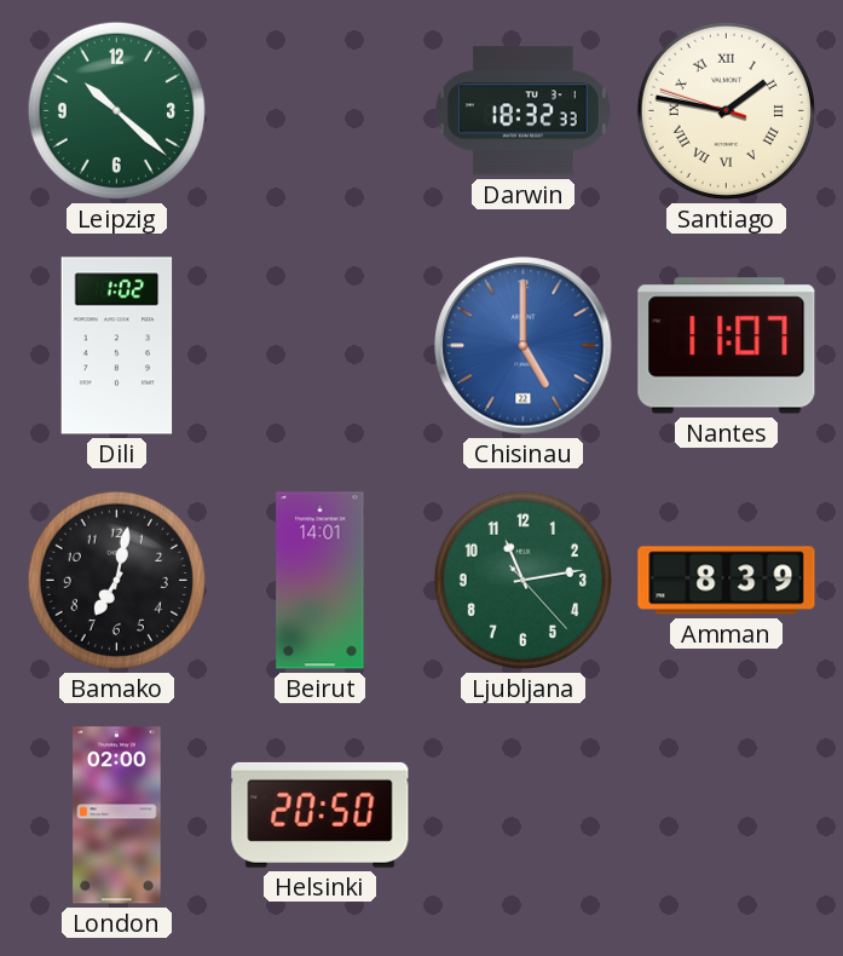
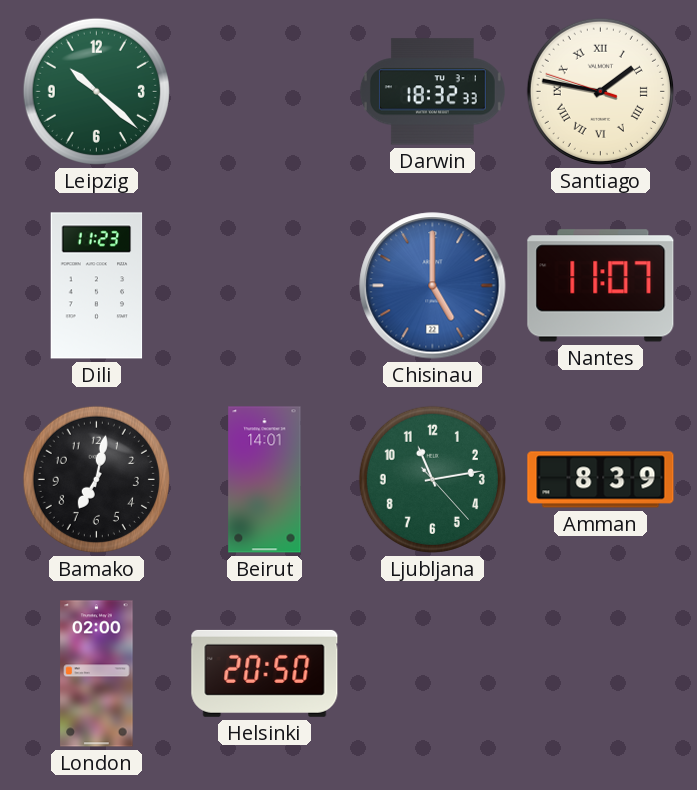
Dili: 1:02 -> 11:23 (97, 286)
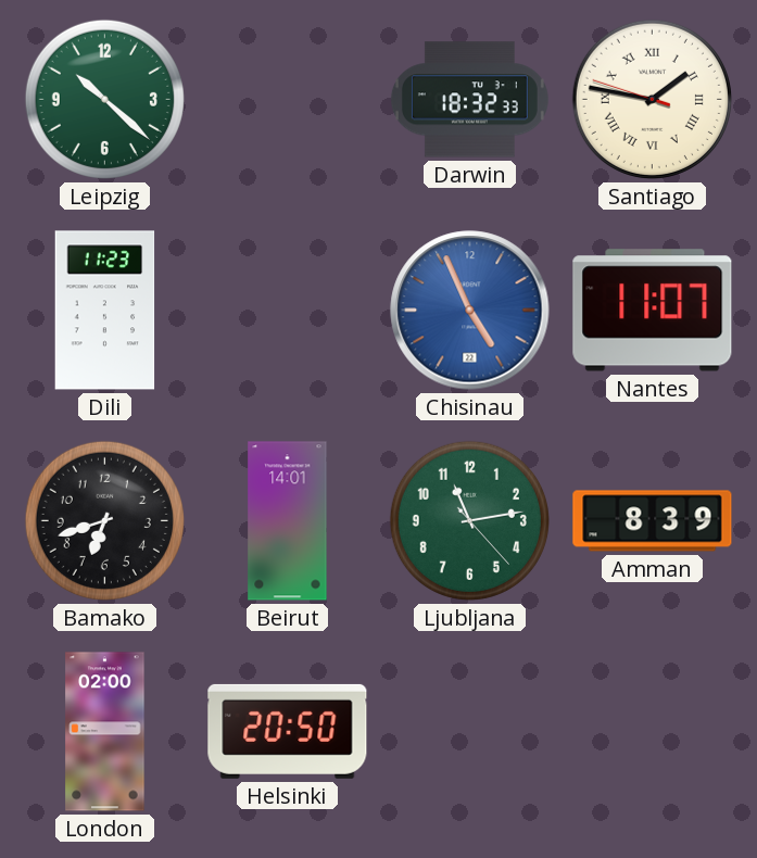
Chisinau: 5:00 -> 4:56 (470, 311)
Bamako: 7:02 -> 6:42 (104, 520)
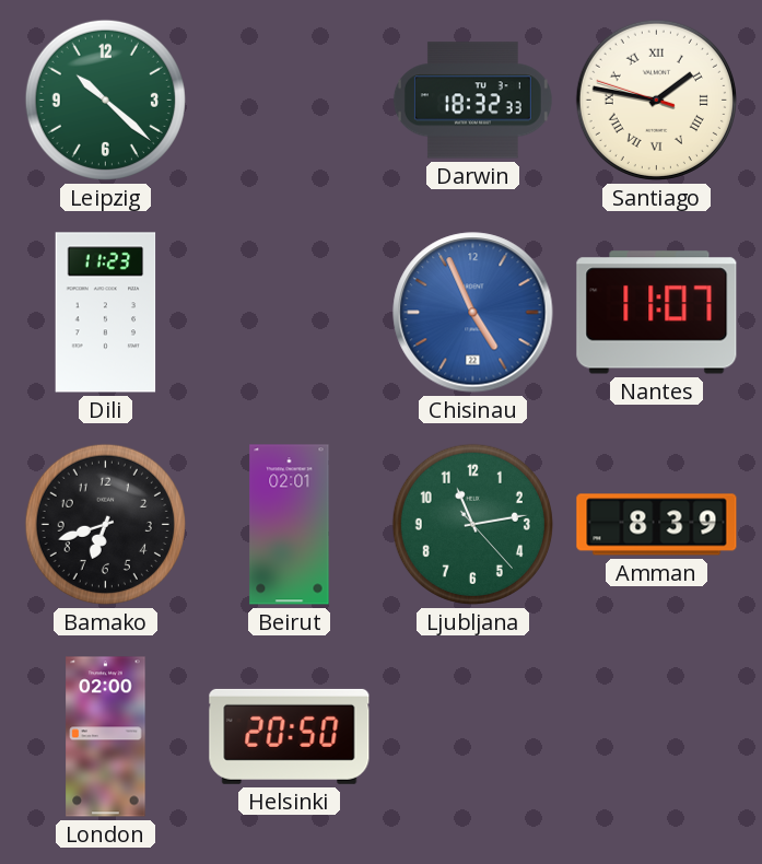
Beirut: 14:01 -> 02:01 (290, 525)
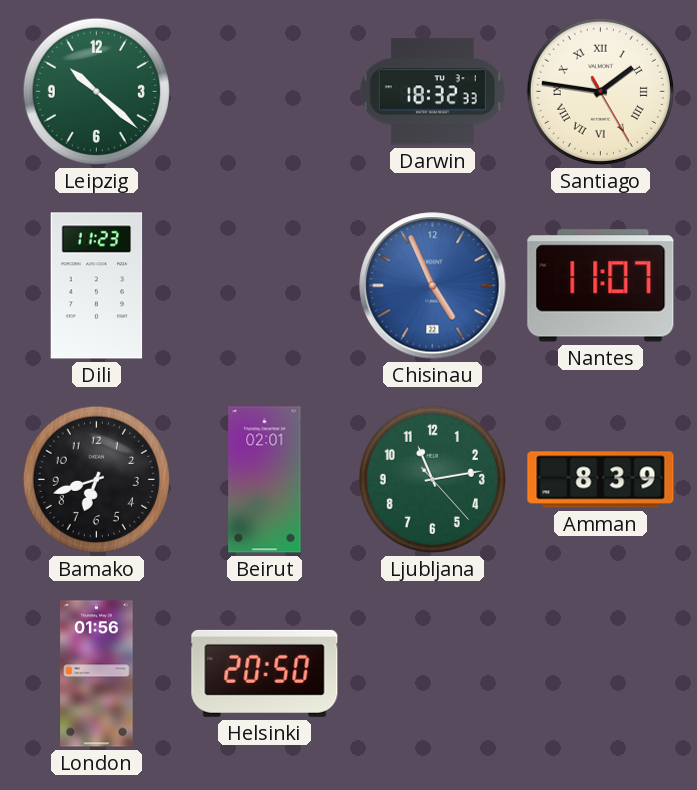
Santiago: 1:46:48 -> 1:46:25 (600, 91)
London: 02:00 -> 01:56 (97, 674)
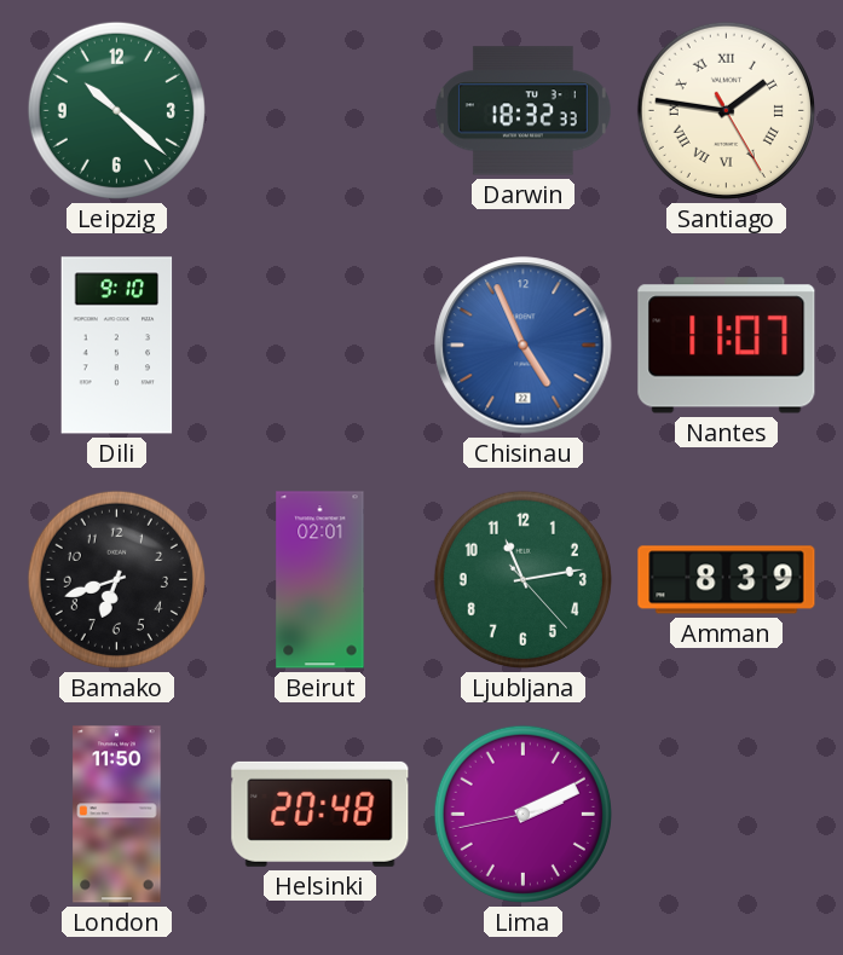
Dili: 11:23 -> 9:10 (117, 346)
London: 01:56 -> 11:50 (117, 815)
Helsinki: 20:50 -> 20:48 (321, 814)
Lima: none -> 2:10 (522, 814)
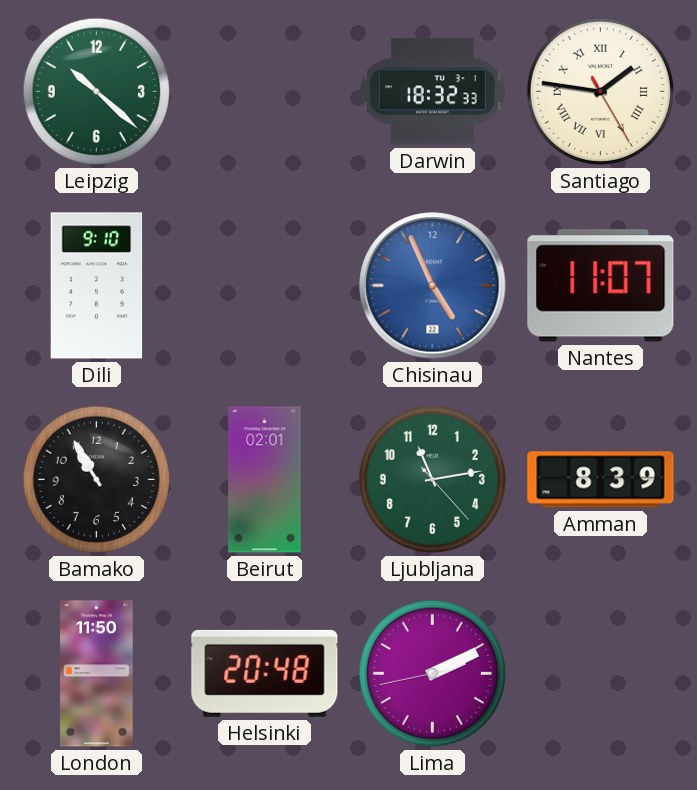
Bamako: 6:42 -> 10:55 (96, 479)
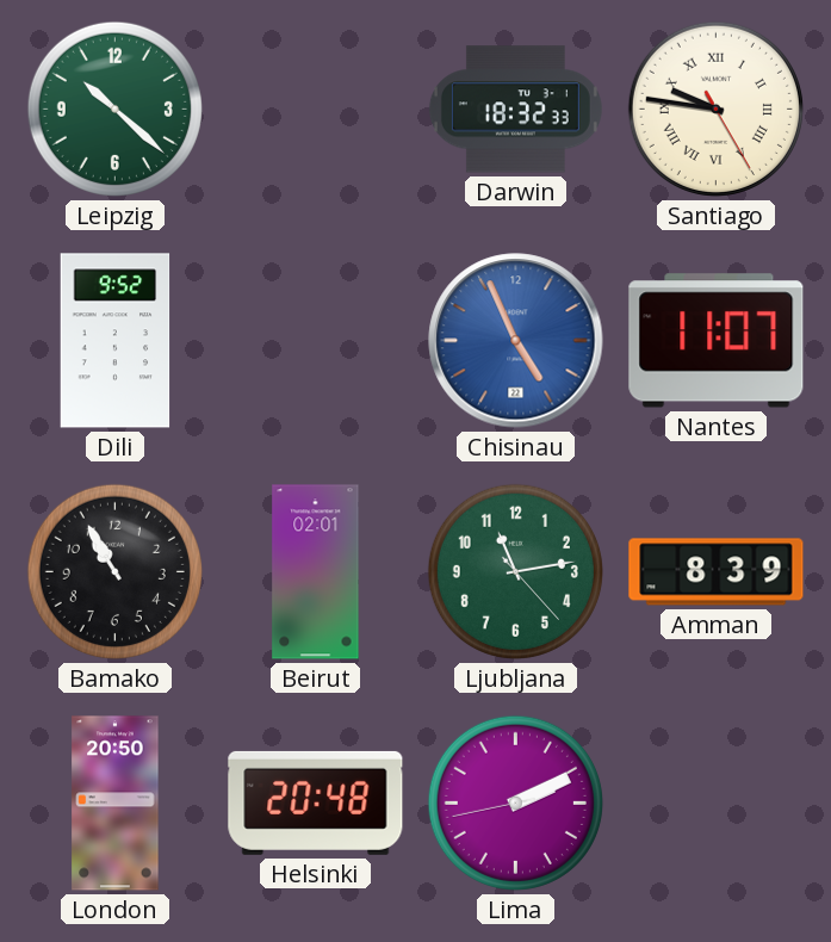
Santiago: 1:46 -> 9:46 (715, 109)
Dili: 9:10 -> 9:52 (116, 341)
London: 11:50 -> 20:50 (116, 804)
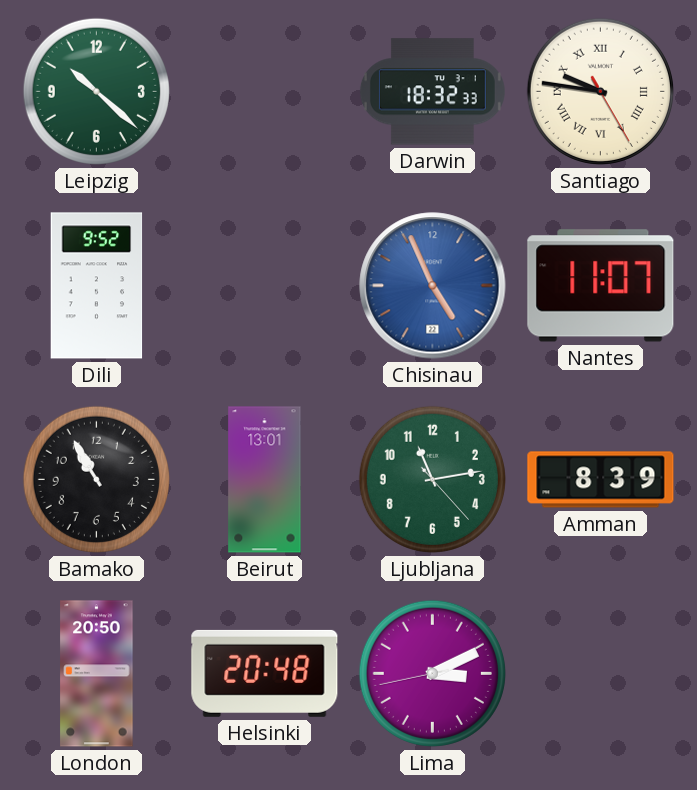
Beirut: 02:01 -> 13:01 (265, 480)
Lima: 2:10 -> 3:10 (432, 673)
